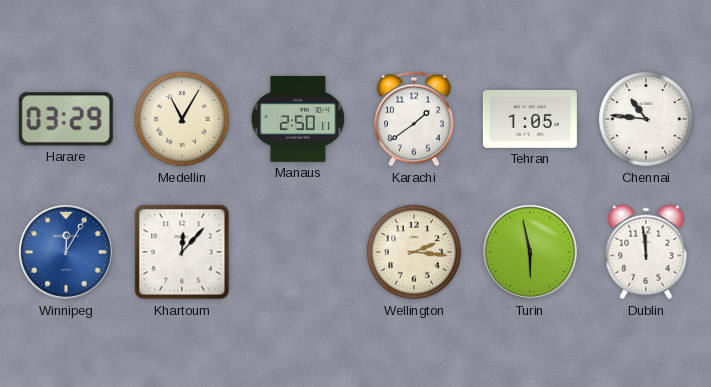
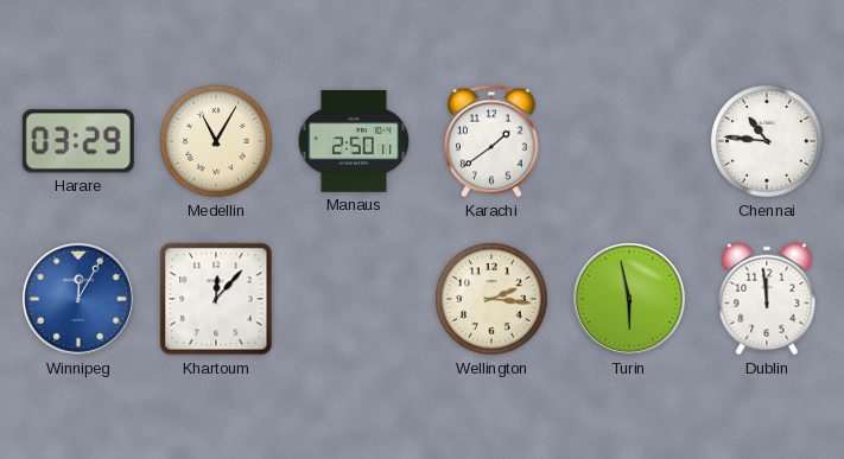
Tehran: 1:05 -> none (530, 119)
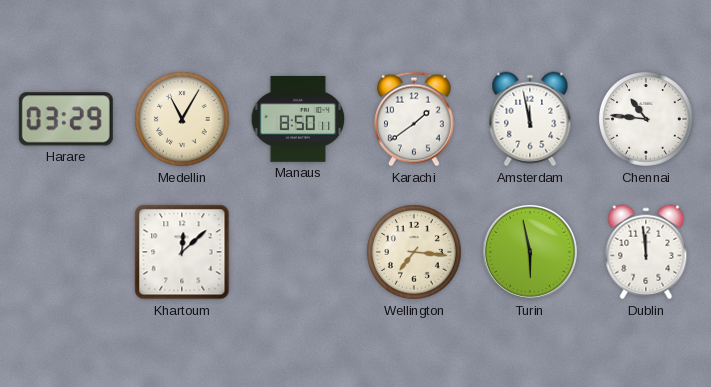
Manaus: 2:50 -> 8:50 (298, 119)
Amsterdam: none -> 11:58 (530, 119)
Winnipeg: 12:05 -> none (78, 299)
Khartoum: 12:07 -> 12:08 (182, 252)
Wellington: 2:16 -> 7:16 (415, 253)
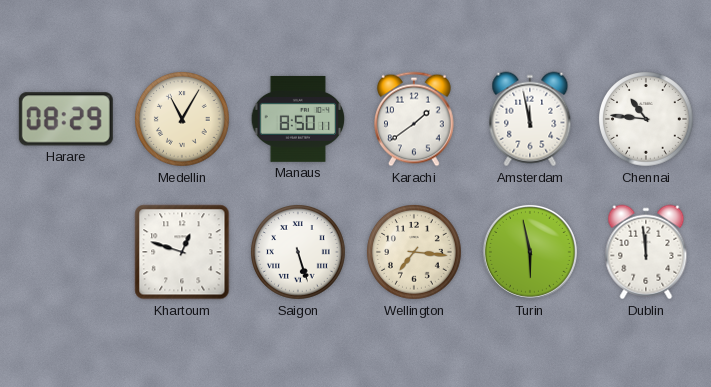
Harare: 03:29 -> 08:29 (66, 119)
Khartoum: 12:08 -> 12:48 (182, 252)
Saigon: none -> 5:27 (299, 253)
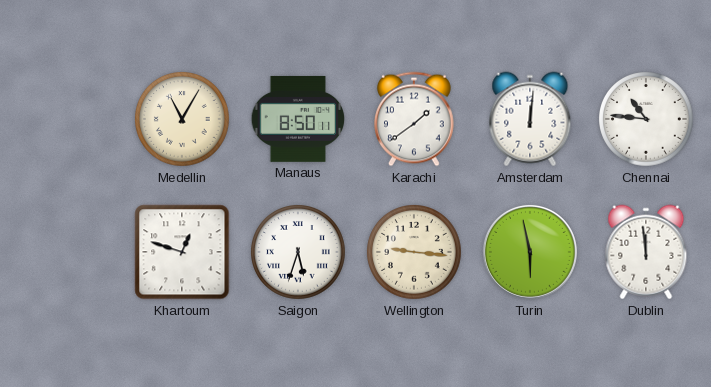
Harare: 08:29 -> none (66, 119)
Amsterdam: 11:58 -> 12:01 (530, 119)
Saigon: 5:27 -> 5:33 (299, 253)
Wellington: 7:16 -> 9:16 (415, 253)
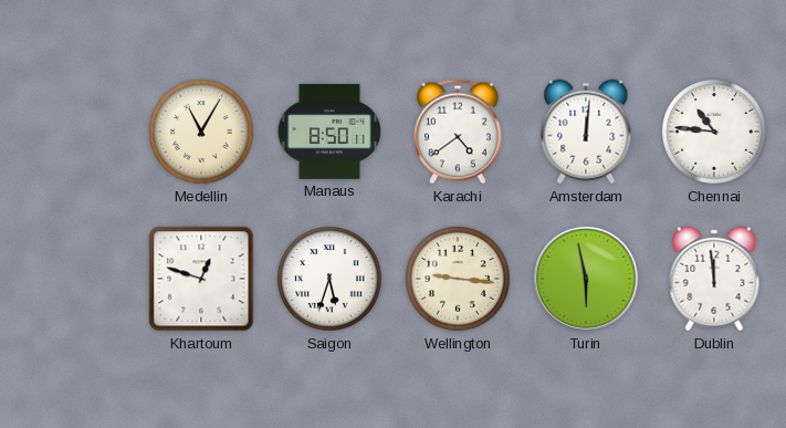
Karachi: 1:39 -> 4:39 (459, 132)
